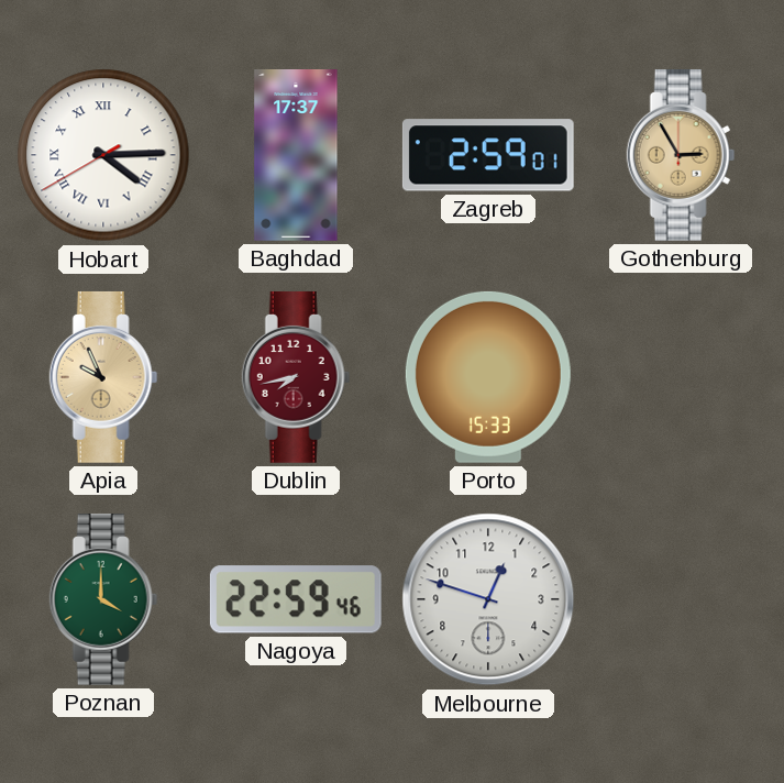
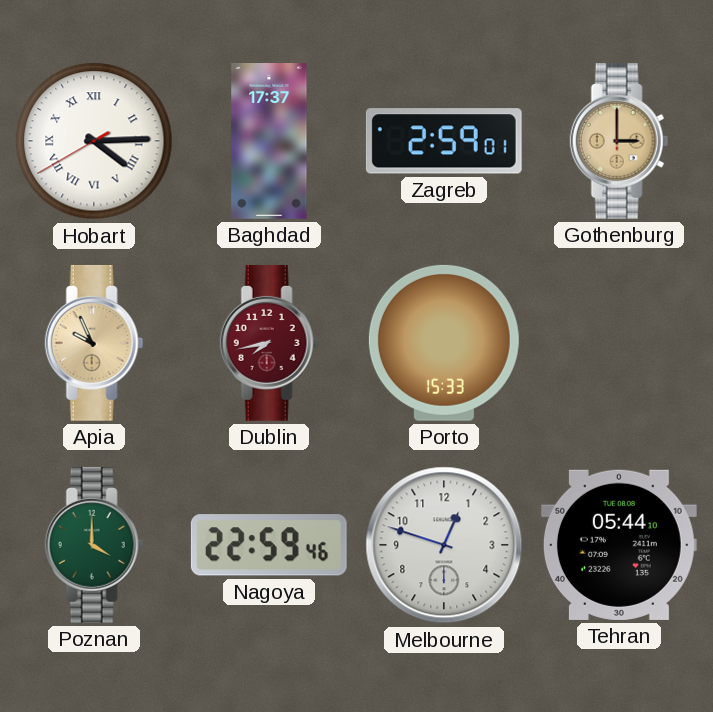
Gothenburg: 2:55 -> 3:00 (619, 141)
Tehran: none -> 05:44 (619, 545)
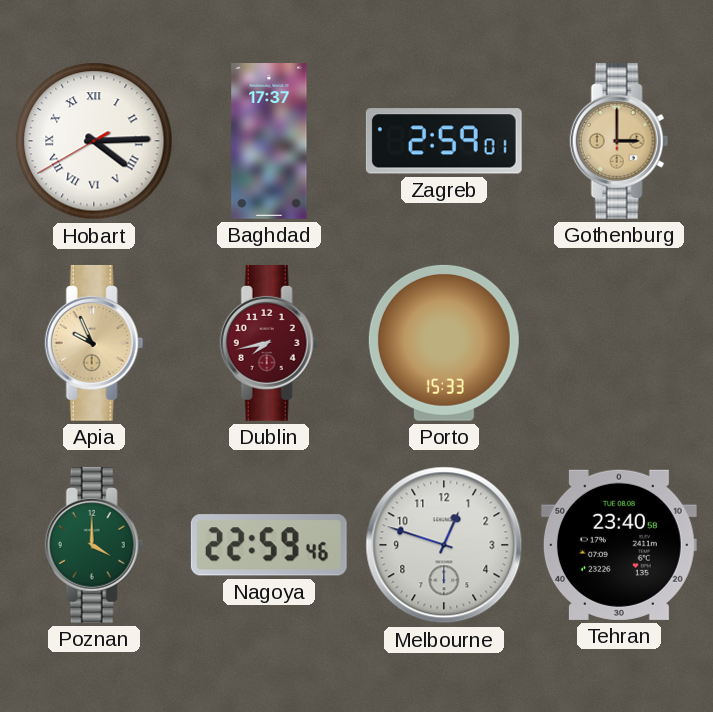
Tehran: 05:44 -> 23:40 (619, 545)
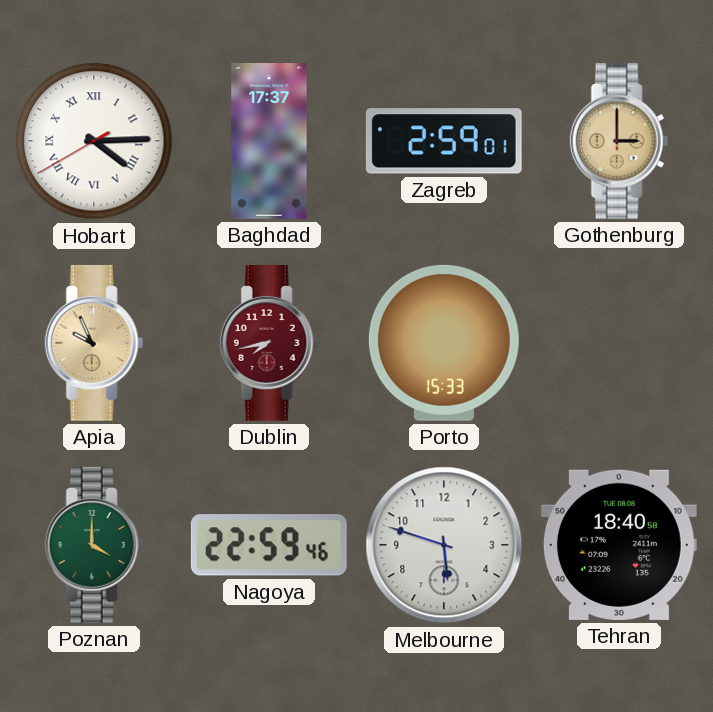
Melbourne: 12:48 -> 5:48 (444, 545)
Tehran: 23:40 -> 18:40 (619, 545)
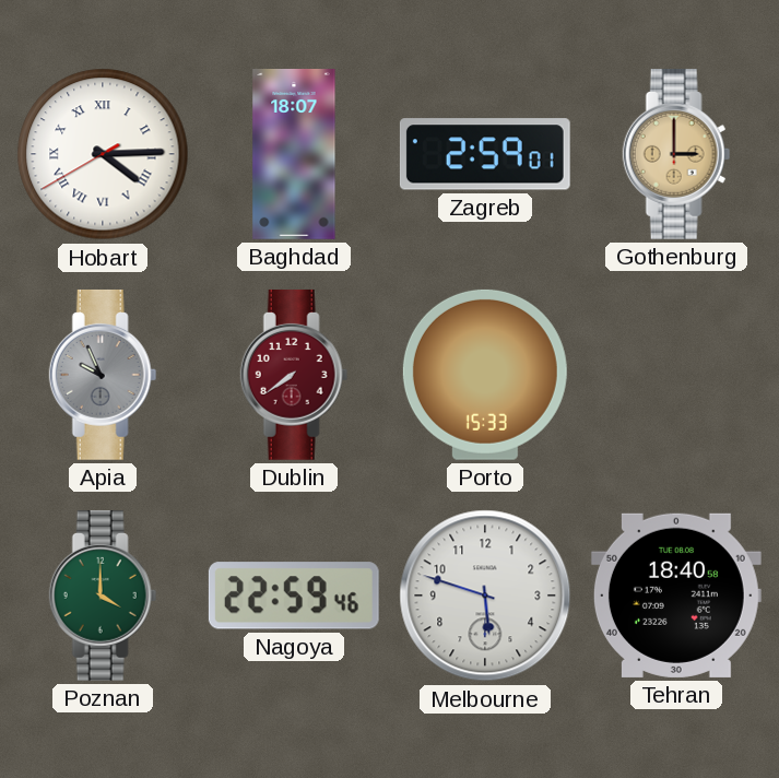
Baghdad: 17:37 -> 18:07 (294, 155)
Apia dial: champagne -> grey (103, 375)
Dublin: 7:43 -> 7:39 (294, 375)
